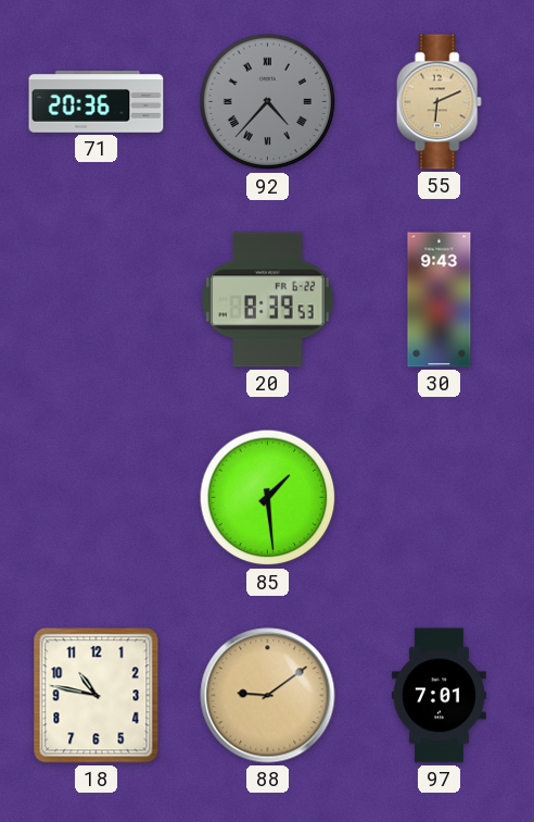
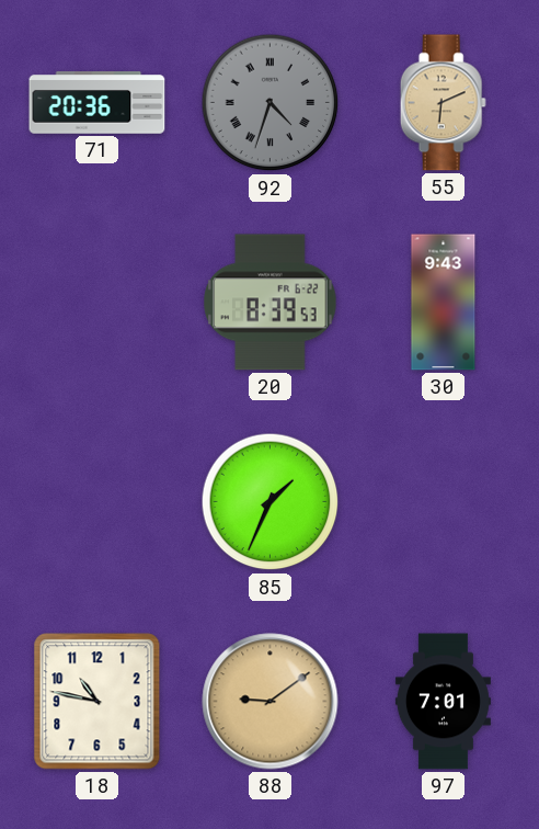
92: 4:37 -> 4:33 (271, 103)
85: 1:29 -> 1:34 (271, 502)
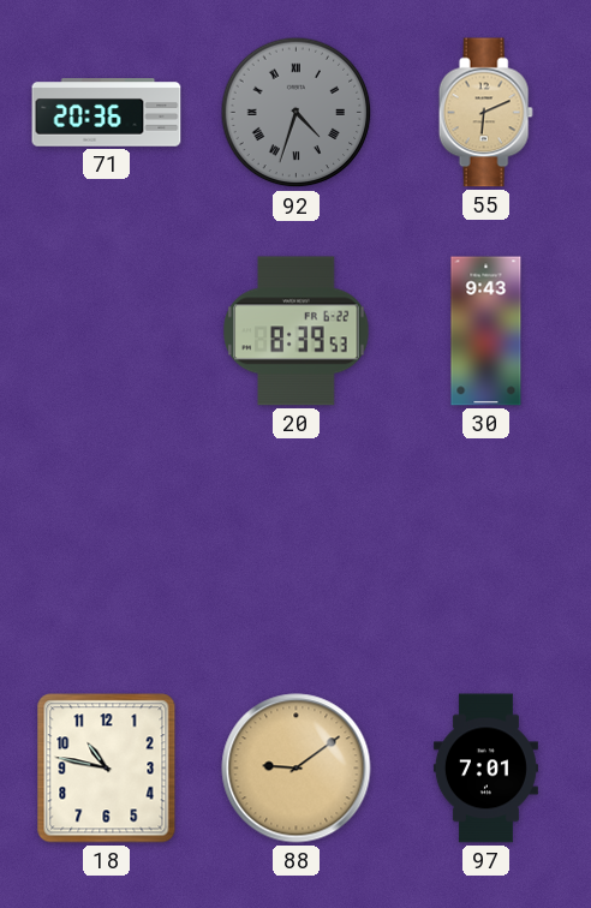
85: 1:34 -> none (271, 502)
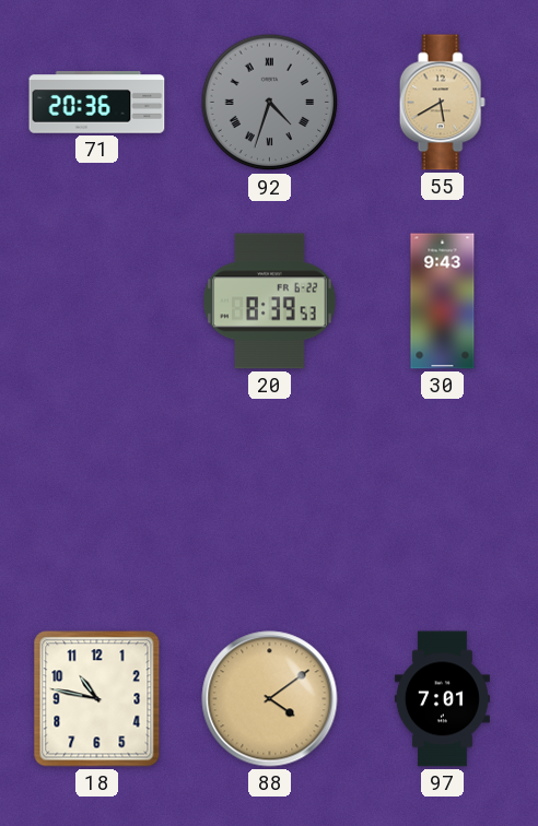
55: 6:11 -> 5:40 (442, 103)
88: 9:09 -> 4:09 (270, 699)
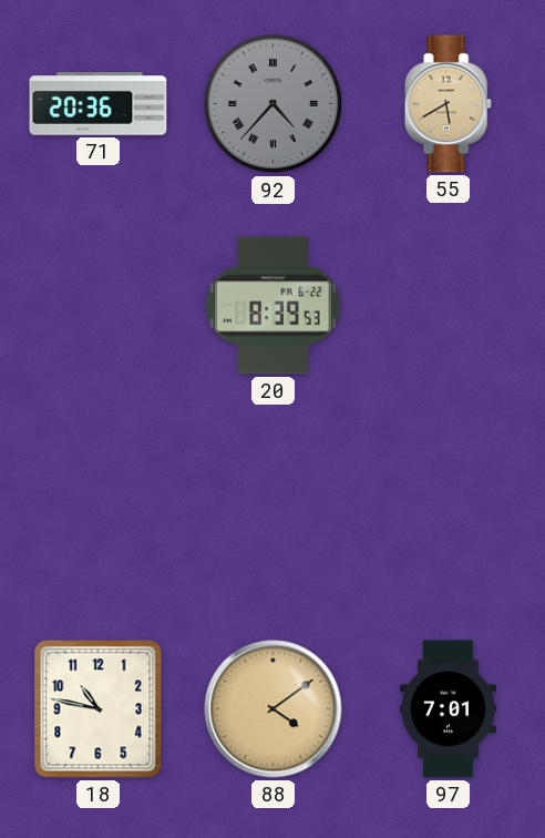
92: 4:33 -> 4:37 (274, 104)
30: 9:43 -> none (443, 302)
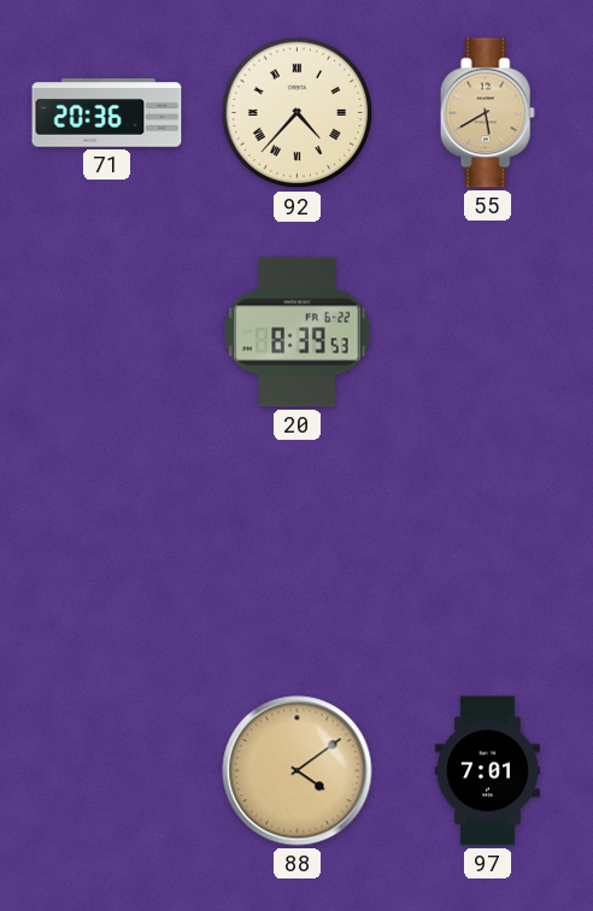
92 dial: grey -> cream (298, 113)
18: 10:47 -> none (99, 709)
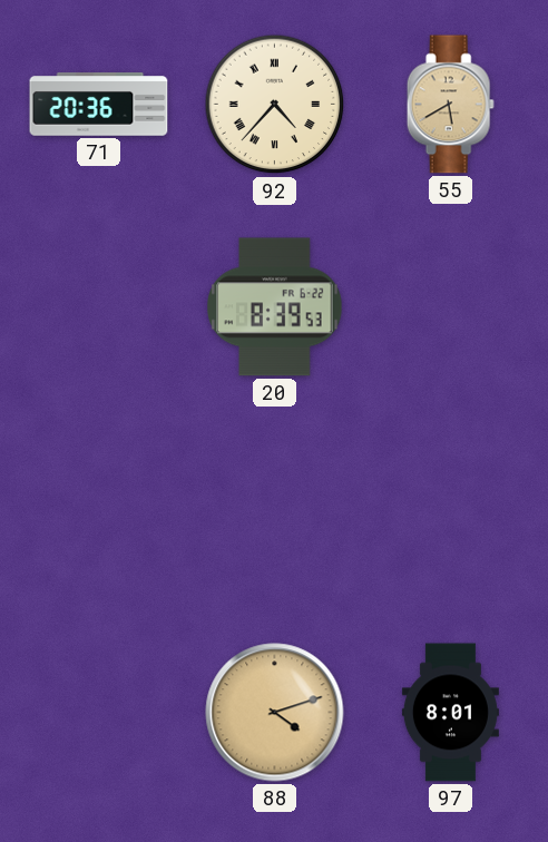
88: 4:09 -> 4:12 (275, 713)
97: 7:01 -> 8:01 (450, 713)
